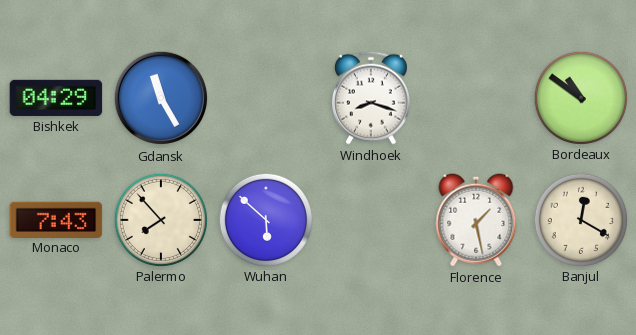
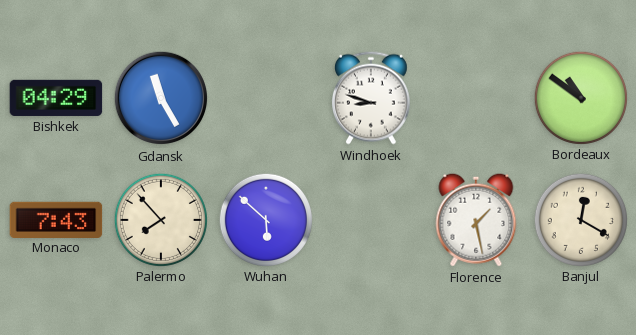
Windhoek: 8:18 -> 8:48 (371, 98)
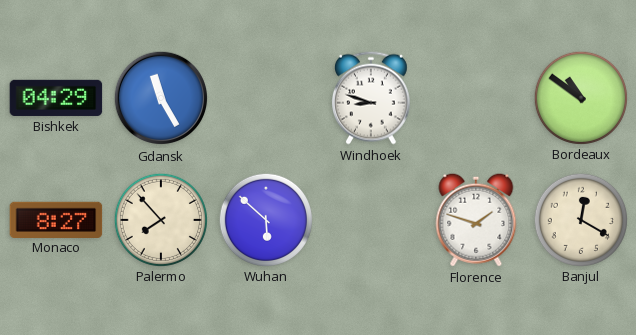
Monaco: 7:43 -> 8:27 (56, 219)
Florence: 1:28 -> 1:48 (476, 220)
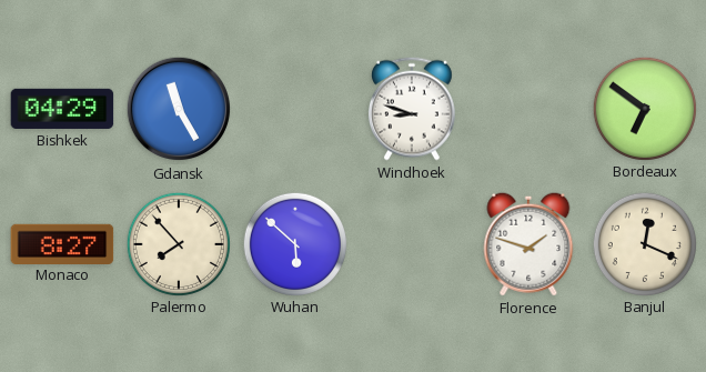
Bordeaux: 10:51 -> 6:51 (644, 108)
Banjul: 12:20 -> 12:19 (644, 243)
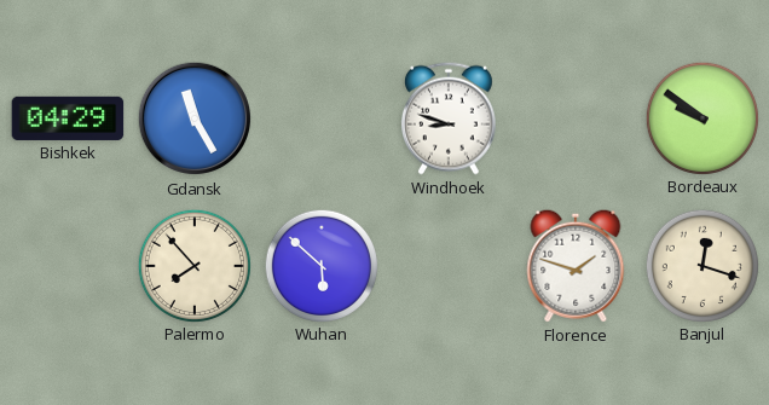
Bordeaux: 6:51 -> 9:51 (701, 117)
Monaco: 8:27 -> none (62, 243)
Banjul: 12:19 -> 12:18 (701, 265)
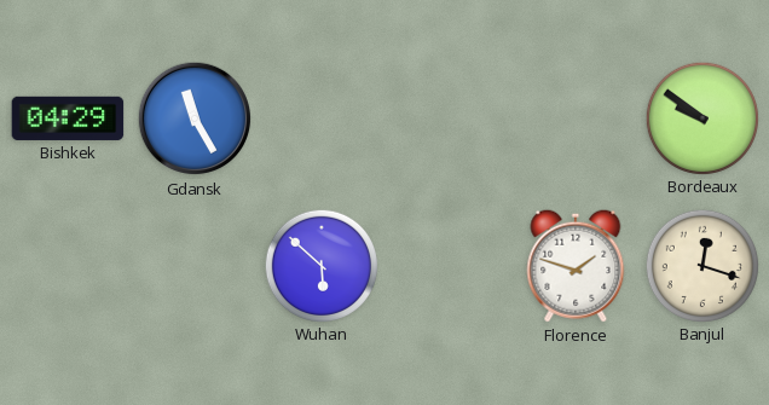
Windhoek: 8:48 -> none (449, 118)
Palermo: 7:53 -> none (193, 265)
